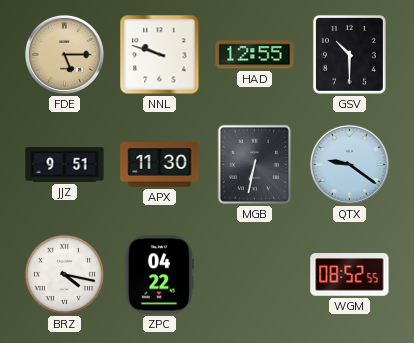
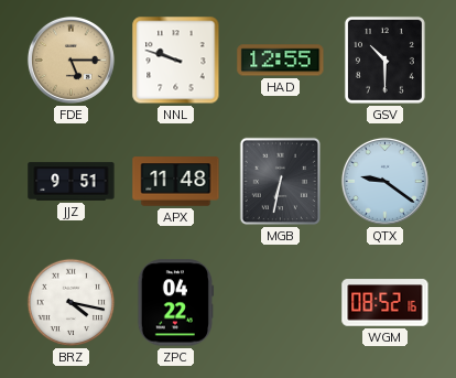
APX: 11:30 -> 11:48 (176, 182)
WGM: 08:52:55 -> 08:52:16 (386, 303)
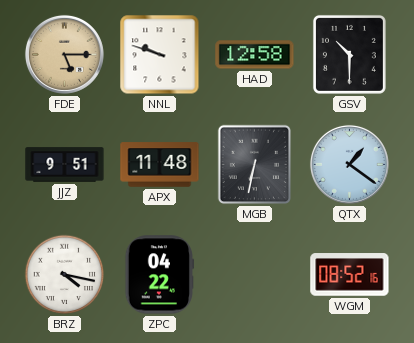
HAD: 12:55 -> 12:58 (255, 55)
QTX: 9:21 -> 1:21 (349, 164)
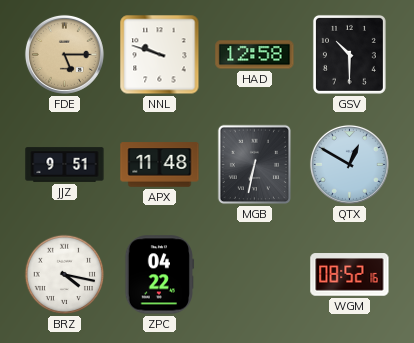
QTX: 1:21 -> 12:50 (349, 164)
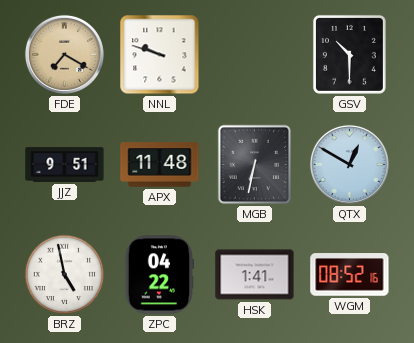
FDE: 5:15 -> 7:20 (64, 54)
HAD: 12:58 -> none (255, 55)
BRZ: 4:17 -> 4:58 (65, 275)
HSK: none -> 1:41 (255, 275)
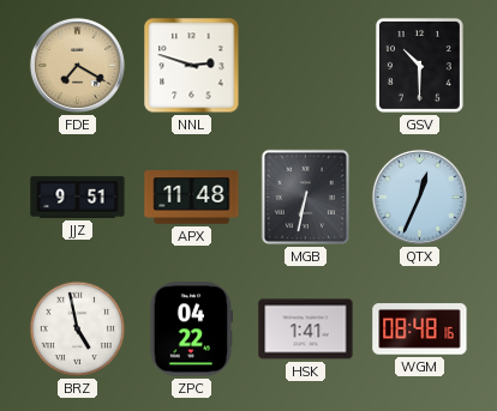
NNL: 9:48 -> 2:48 (192, 66)
QTX: 12:50 -> 12:34 (419, 197)
WGM: 08:52 -> 08:48 (420, 330)
